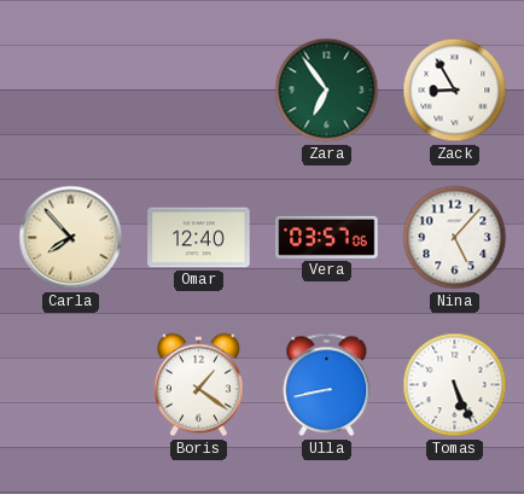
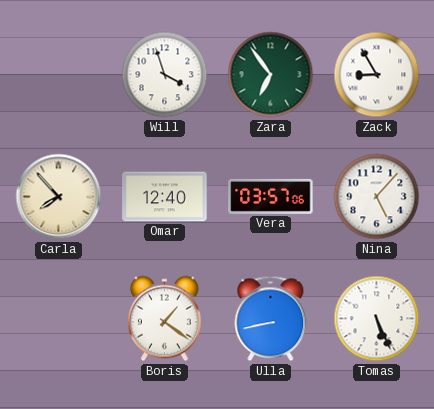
Will: none -> 3:57 (165, 75)
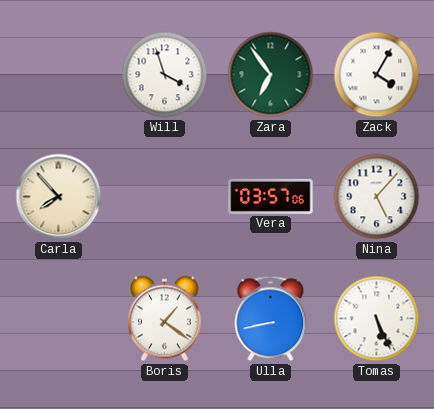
Zack: 8:55 -> 4:05 (377, 75)
Omar: 12:40 -> none (165, 197)
